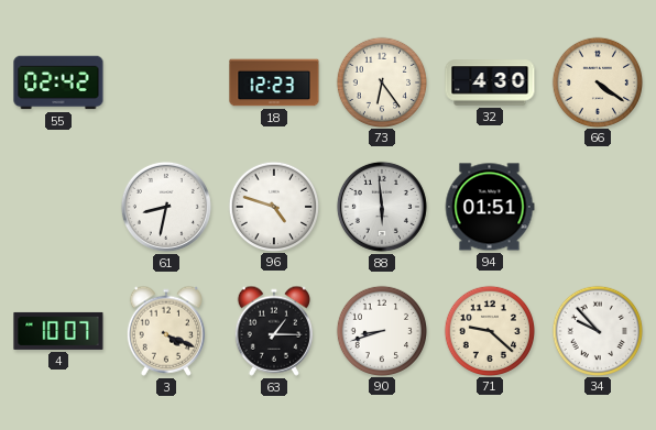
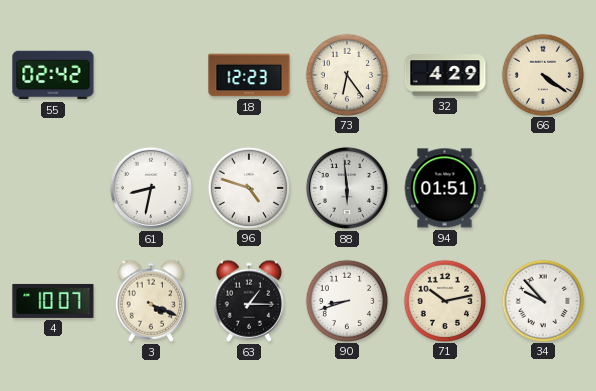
32: 4:30 -> 4:29 (445, 75)
71: 9:22 -> 10:13 (444, 300)
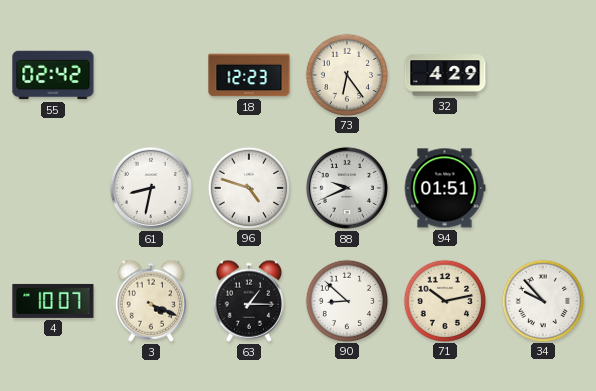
66: 4:21 -> none (542, 74)
88: 5:59 -> 9:41 (347, 188)
90: 8:42 -> 8:52 (346, 300)
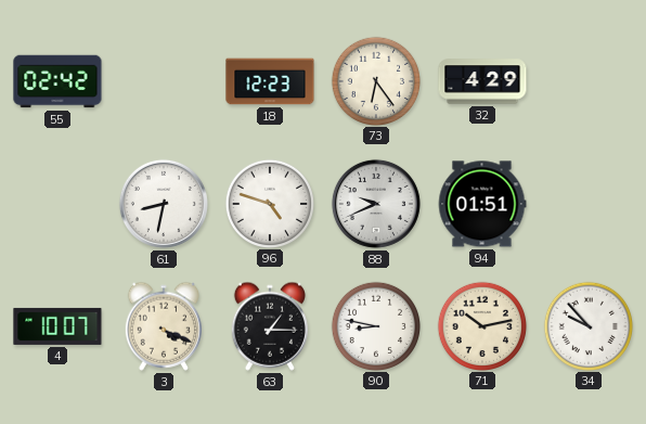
90: 8:52 -> 8:47 (375, 325)
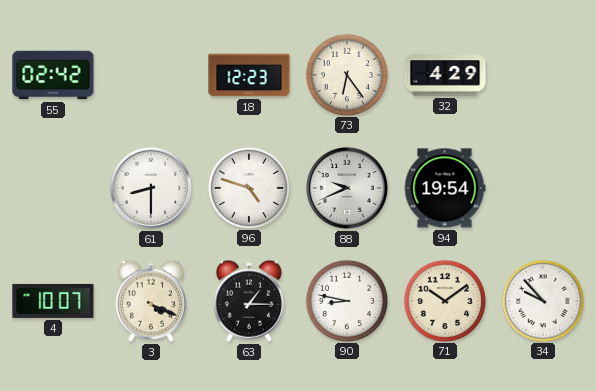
61: 8:32 -> 8:30 (151, 188)
94: 01:51 -> 19:54 (445, 188)
71: 10:13 -> 10:09 (444, 300)
